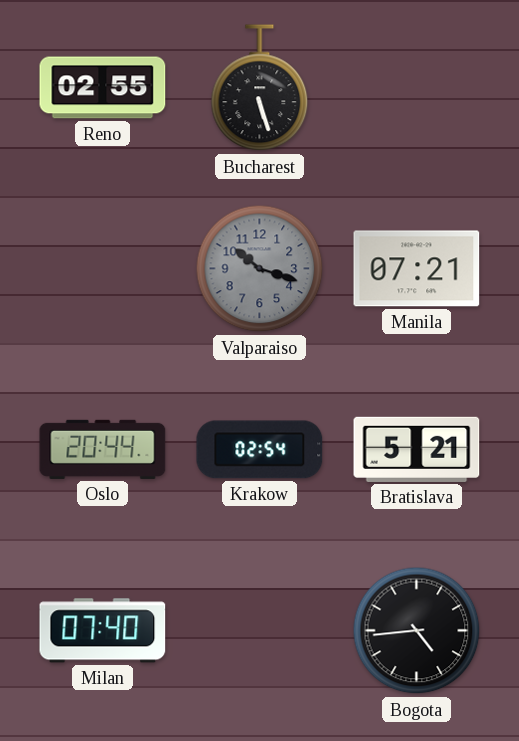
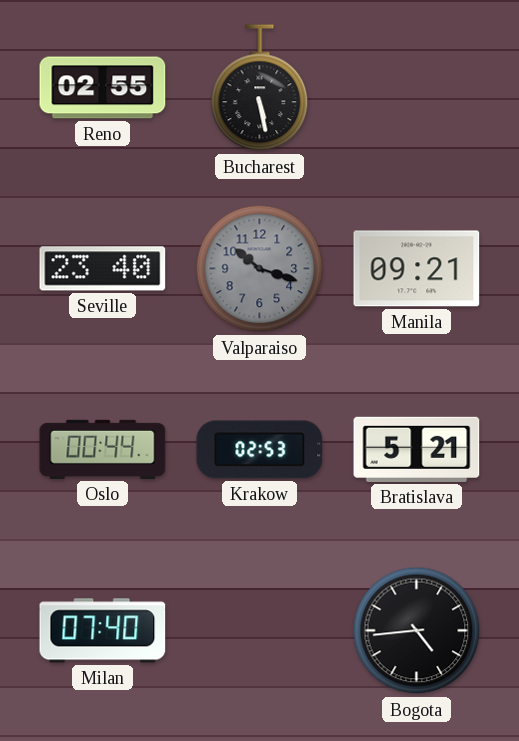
Bucharest: 5:27 -> 5:28 (260, 88)
Seville: none -> 23:40 (103, 269)
Manila: 07:21 -> 09:21 (417, 269)
Oslo: 20:44 -> 00:44 (103, 449)
Krakow: 02:54 -> 02:53 (260, 450)
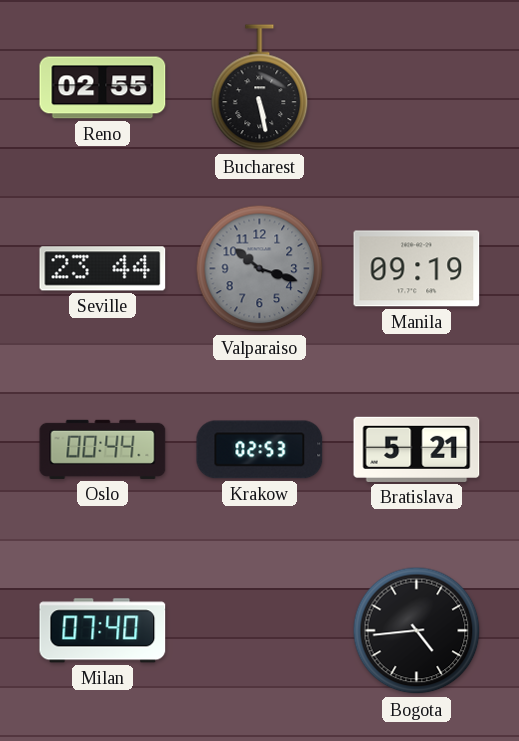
Seville: 23:40 -> 23:44 (103, 269)
Manila: 09:21 -> 09:19 (417, 269)
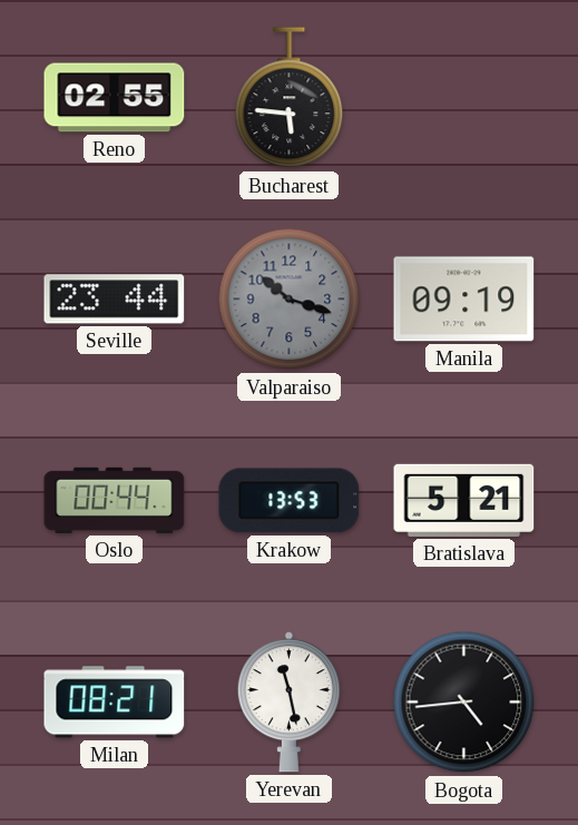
Bucharest: 5:28 -> 5:46 (290, 98)
Krakow: 02:53 -> 13:53 (290, 501)
Milan: 07:40 -> 08:21 (115, 703)
Yerevan: none -> 11:28 (288, 703)
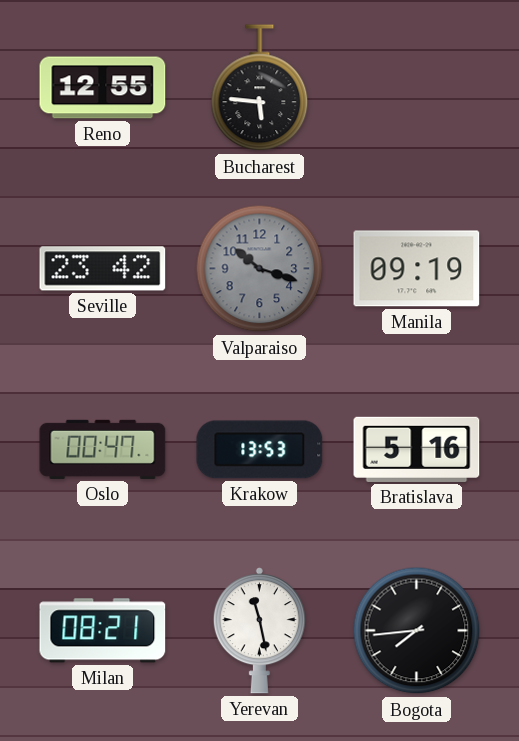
Reno: 02:55 -> 12:55 (103, 88)
Seville: 23:44 -> 23:42 (103, 269)
Oslo: 00:44 -> 00:47 (103, 449)
Bratislava: 5:21 -> 5:16 (417, 449)
Bogota: 4:44 -> 7:44 (417, 631)
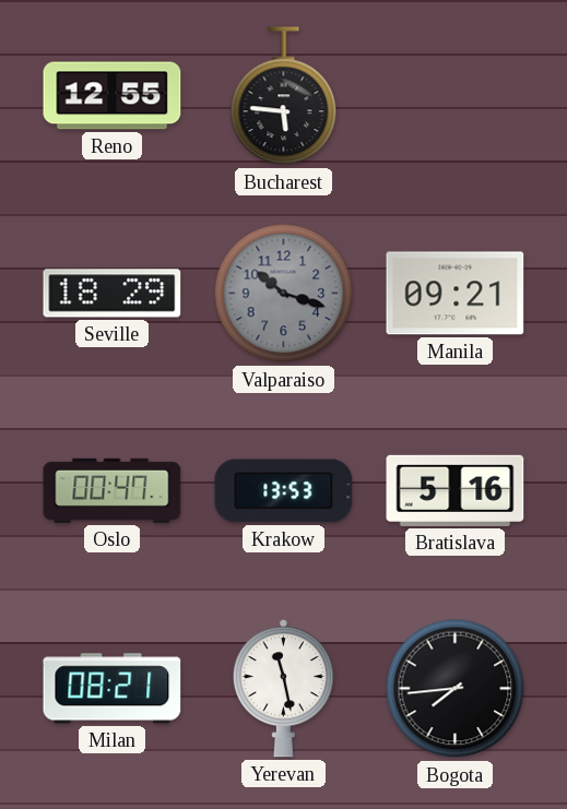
Seville: 23:42 -> 18:29 (113, 294)
Manila: 09:19 -> 09:21 (456, 294)
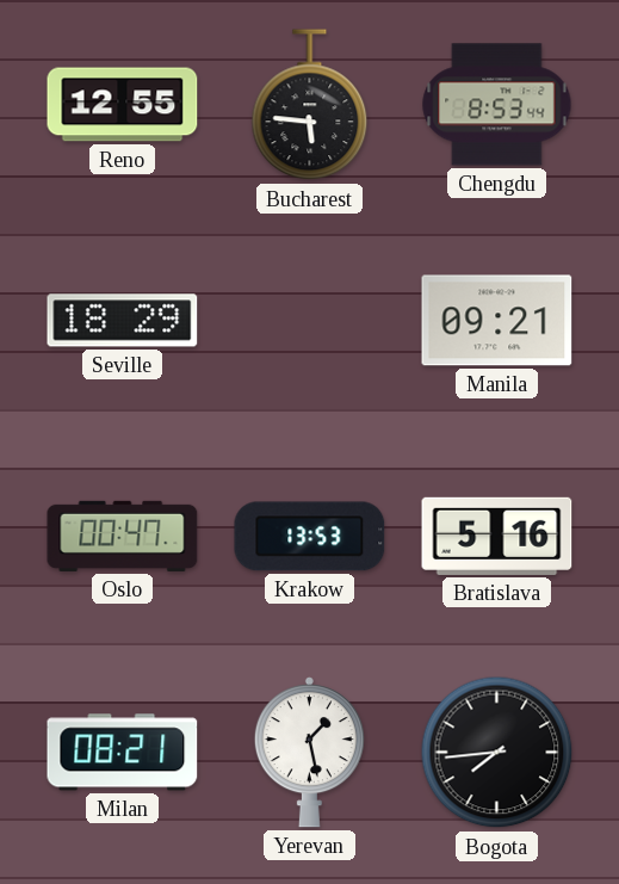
Chengdu: none -> 8:53 (497, 105)
Valparaiso: 10:18 -> none (284, 294)
Yerevan: 11:28 -> 1:28 (309, 753)
